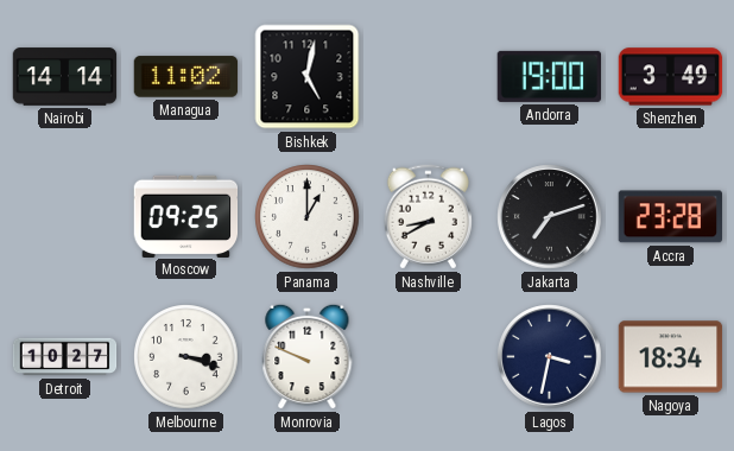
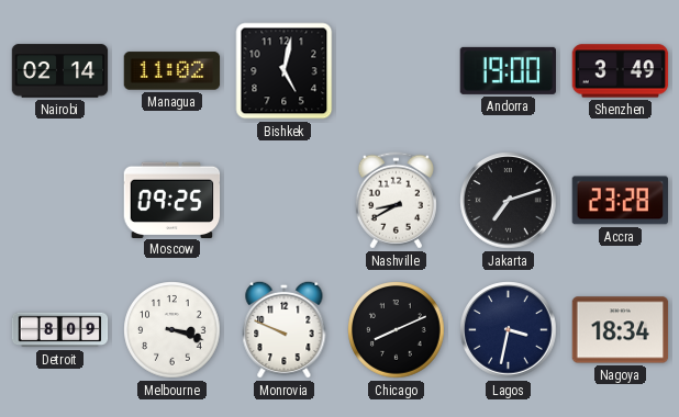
Nairobi: 14:14 -> 02:14 (60, 71)
Panama: 1:00 -> none (308, 217)
Detroit: 10:27 -> 8:09 (60, 330)
Chicago: none -> 8:11 (397, 330)
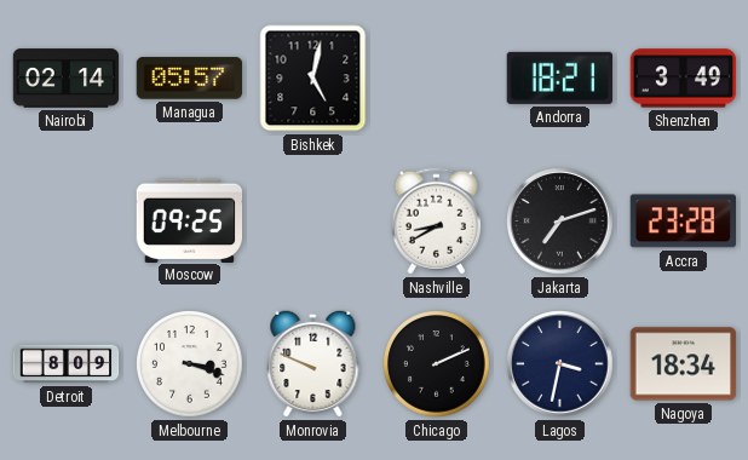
Managua: 11:02 -> 05:57 (190, 79)
Andorra: 19:00 -> 18:21 (560, 77)
Chicago: 8:11 -> 2:11 (437, 364)
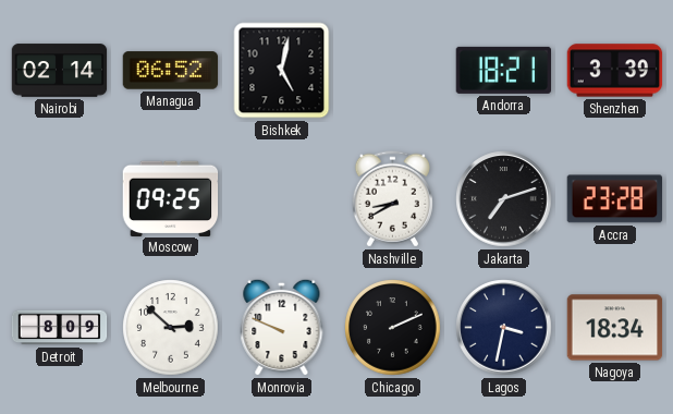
Managua: 05:57 -> 06:52 (171, 71)
Shenzhen: 3:49 -> 3:39 (615, 71)
Melbourne: 3:18 -> 2:52 (171, 328)
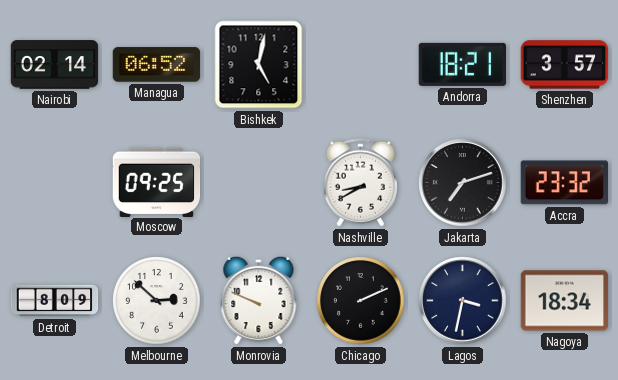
Shenzhen: 3:39 -> 3:57 (565, 65)
Accra: 23:28 -> 23:32 (564, 183)
